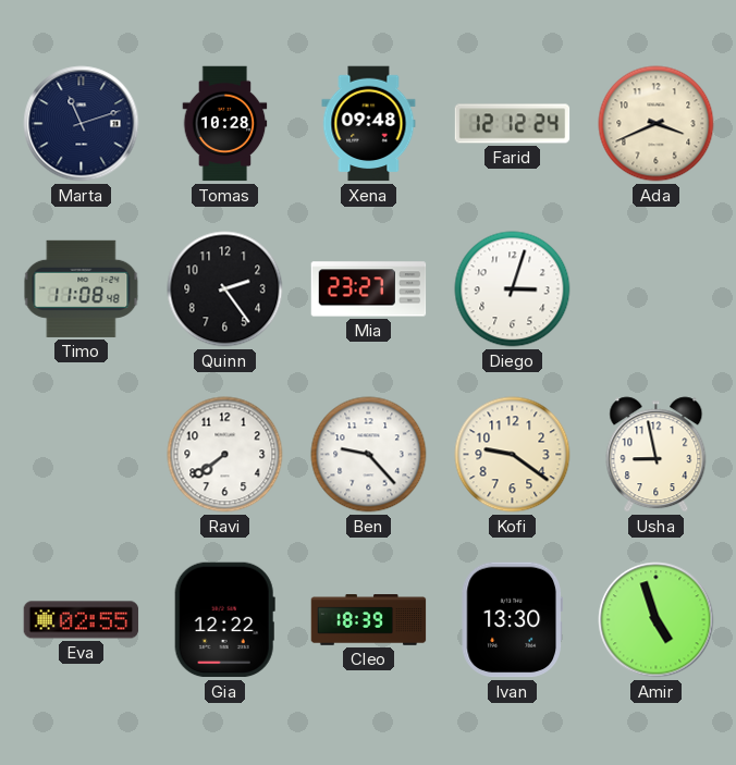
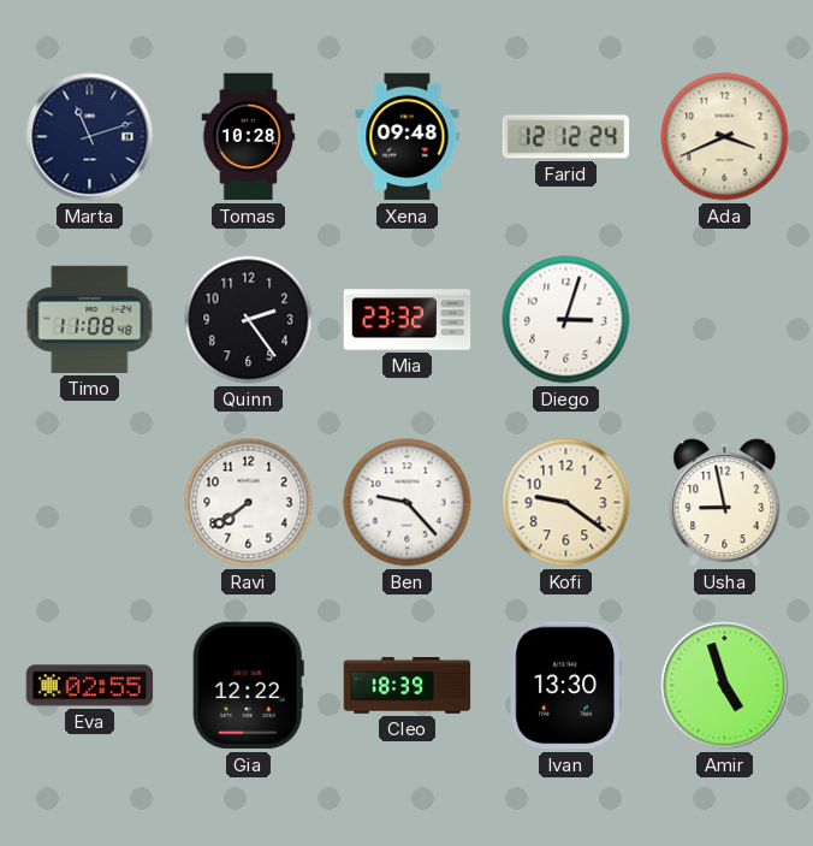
Mia: 23:27 -> 23:32 (408, 320)
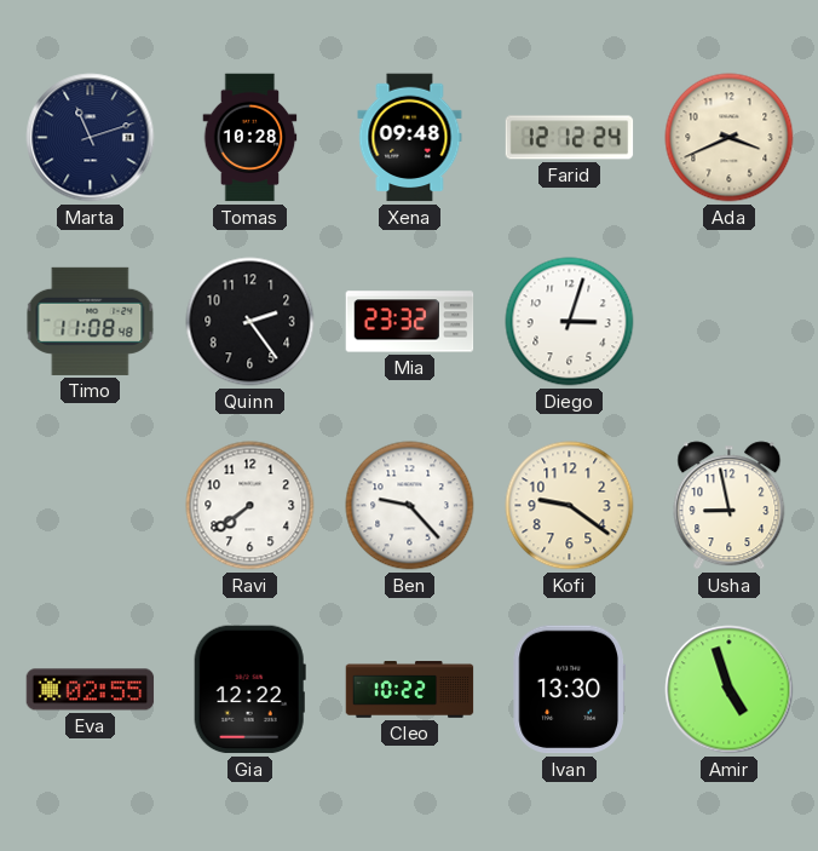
Cleo: 18:39 -> 10:22 (410, 690)
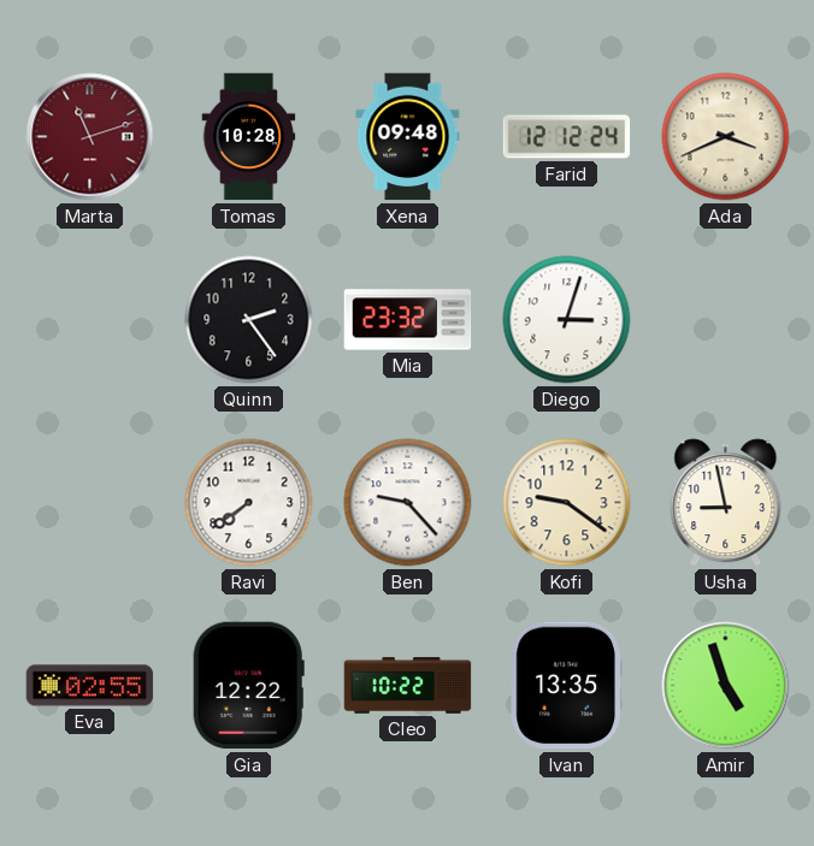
Marta dial: navy -> burgundy (90, 137)
Timo: 11:08 -> none (91, 321)
Ivan: 13:30 -> 13:35 (566, 686)
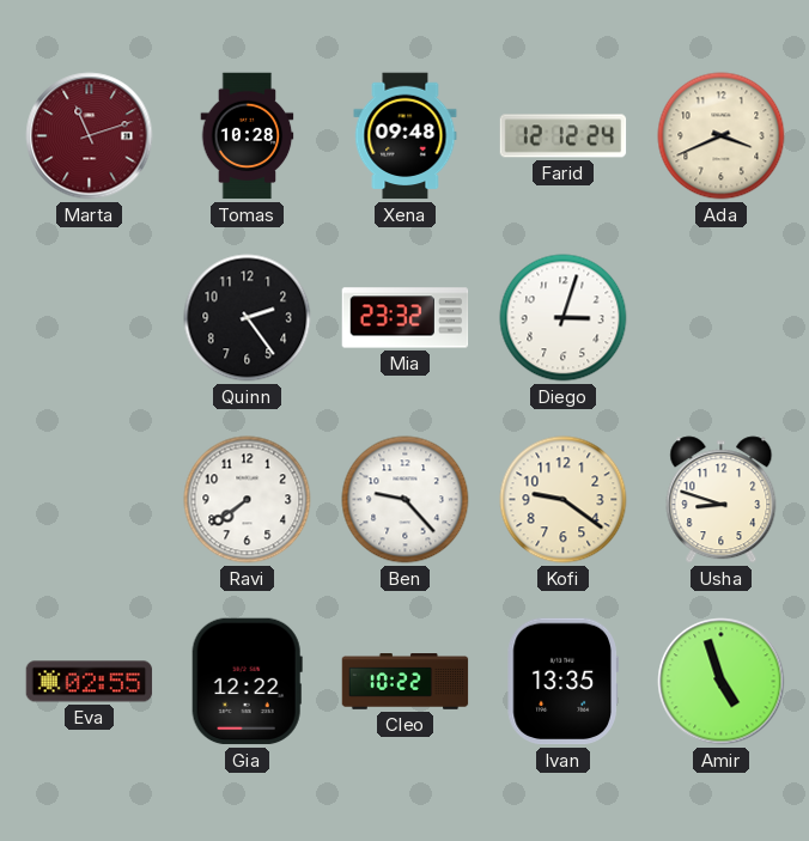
Usha: 8:58 -> 8:48 (722, 500)
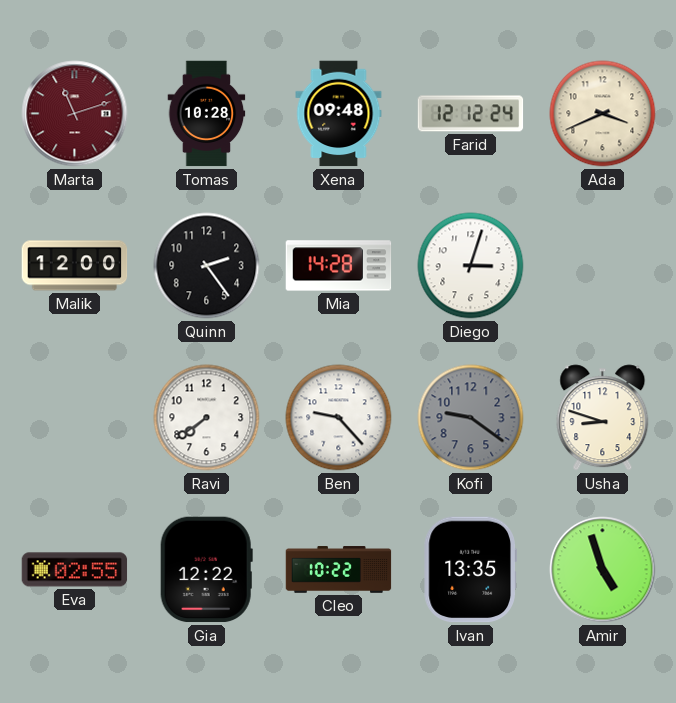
Malik: none -> 12:00 (75, 266)
Mia: 23:32 -> 14:28 (339, 266)
Kofi dial: cream -> grey (471, 418)
